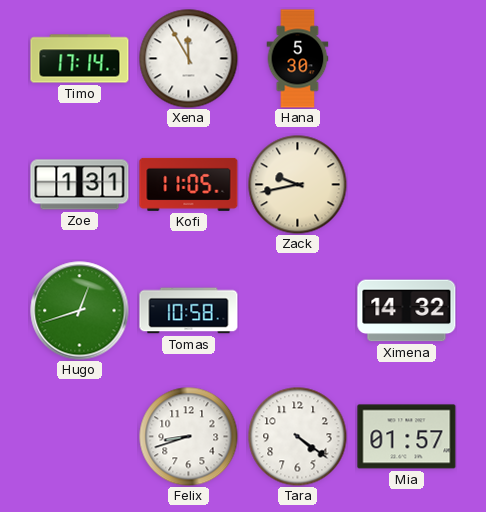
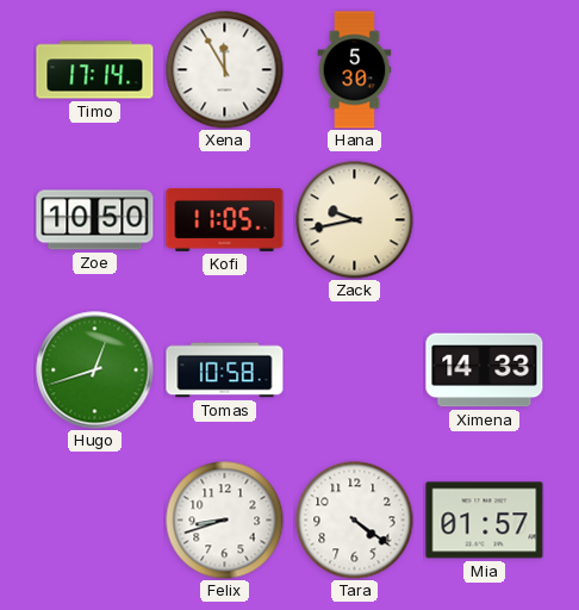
Zoe: 1:31 -> 10:50 (95, 220)
Ximena: 14:32 -> 14:33 (485, 371)
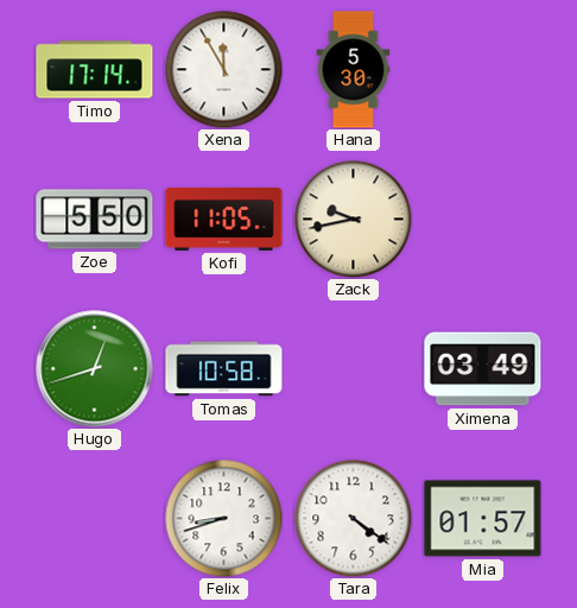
Zoe: 10:50 -> 5:50 (95, 220)
Ximena: 14:33 -> 03:49 (483, 369)
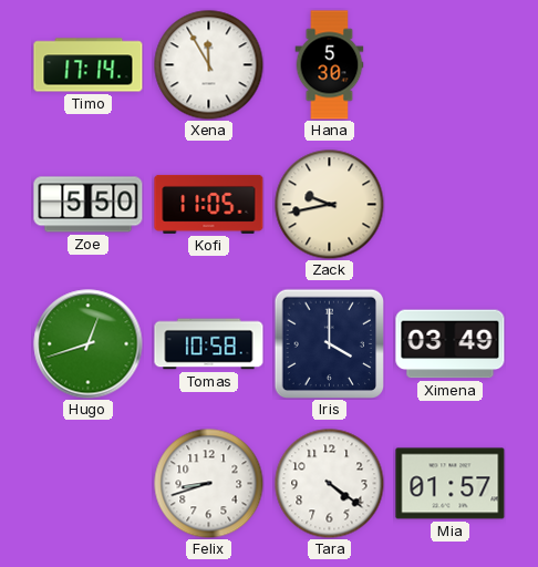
Iris: none -> 4:00 (329, 343)
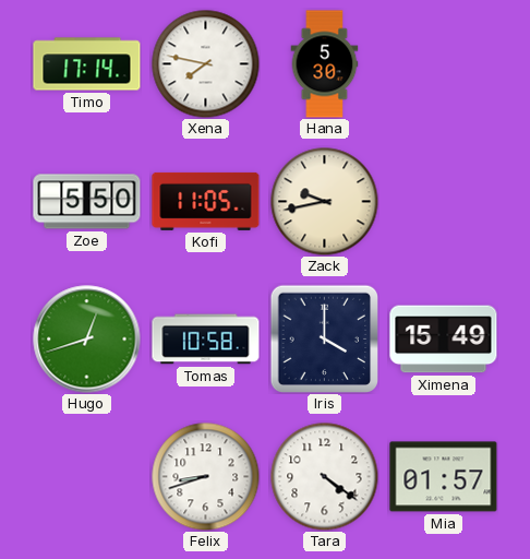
Xena: 11:55 -> 7:47 (206, 64)
Ximena: 03:49 -> 15:49 (444, 340)
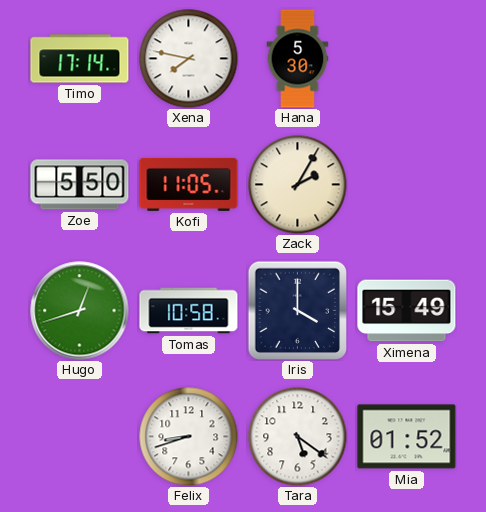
Zack: 9:43 -> 2:05 (298, 185)
Tara: 4:21 -> 5:21 (298, 437)
Mia: 01:57 -> 01:52 (407, 437)
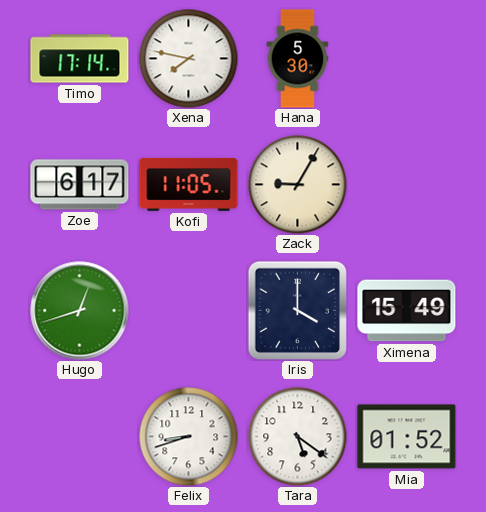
Zoe: 5:50 -> 6:17 (80, 185)
Zack: 2:05 -> 9:05 (298, 185)
Tomas: 10:58 -> none (189, 311)
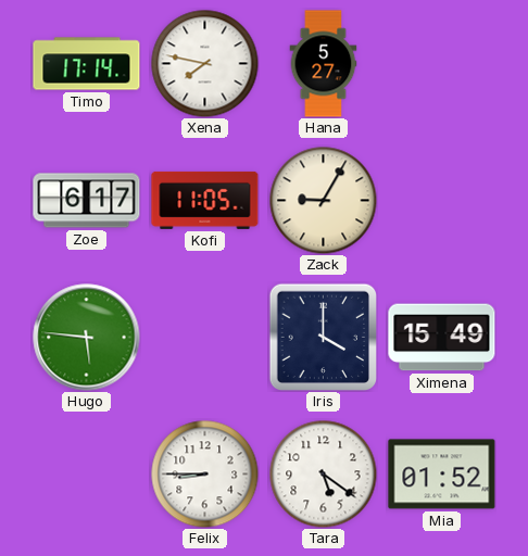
Hana: 5:30 -> 5:27 (324, 64)
Hugo: 12:42 -> 5:46 (87, 338)
Felix: 8:42 -> 8:45 (205, 475)
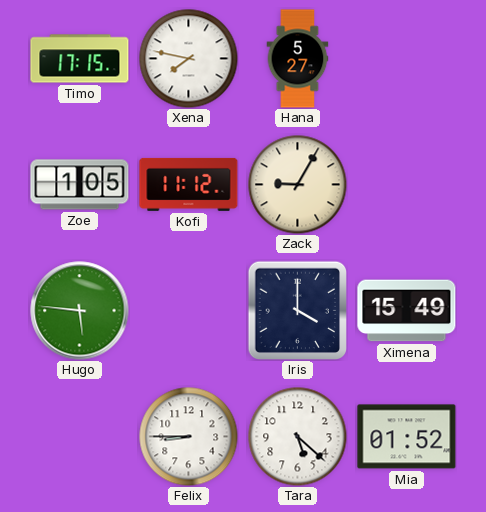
Timo: 17:14 -> 17:15 (80, 59)
Zoe: 6:17 -> 1:05 (80, 185)
Kofi: 11:05 -> 11:12 (189, 184)
Tara: 5:21 -> 5:22 (298, 437)
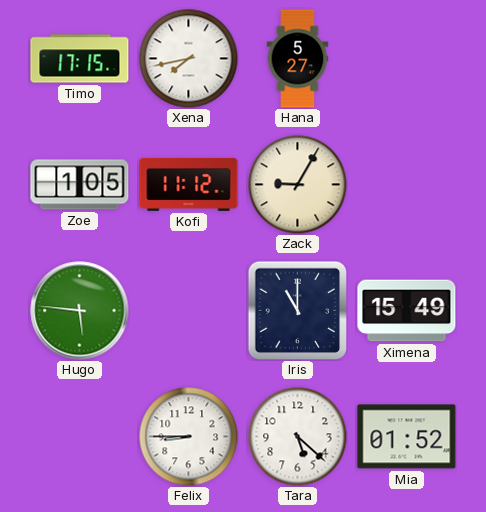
Xena: 7:47 -> 7:43 (189, 59)
Iris: 4:00 -> 11:00 (297, 310)
